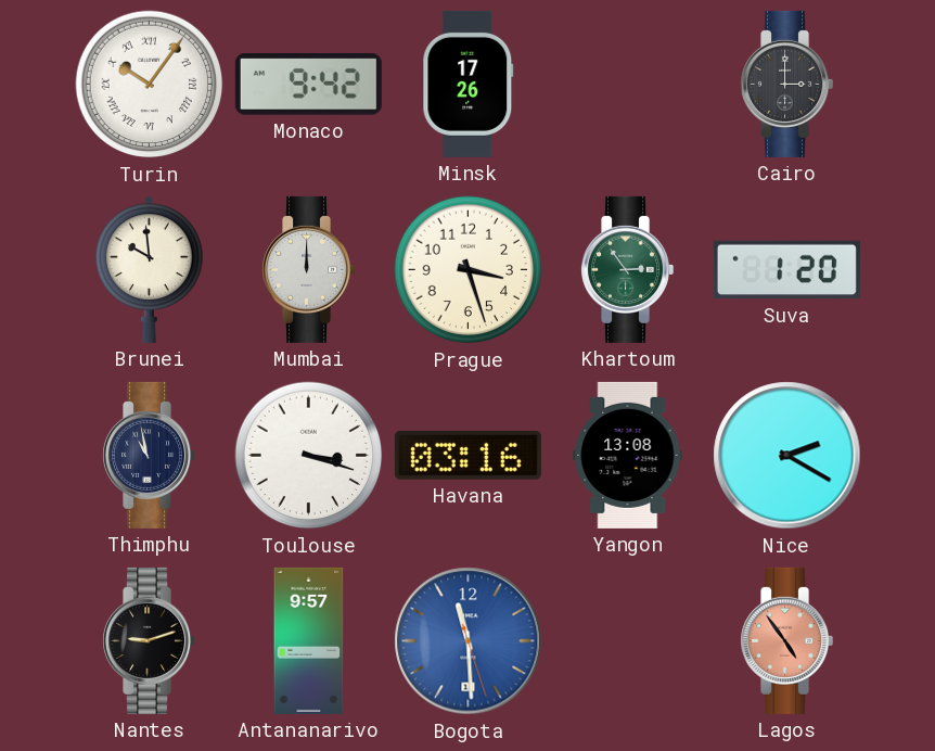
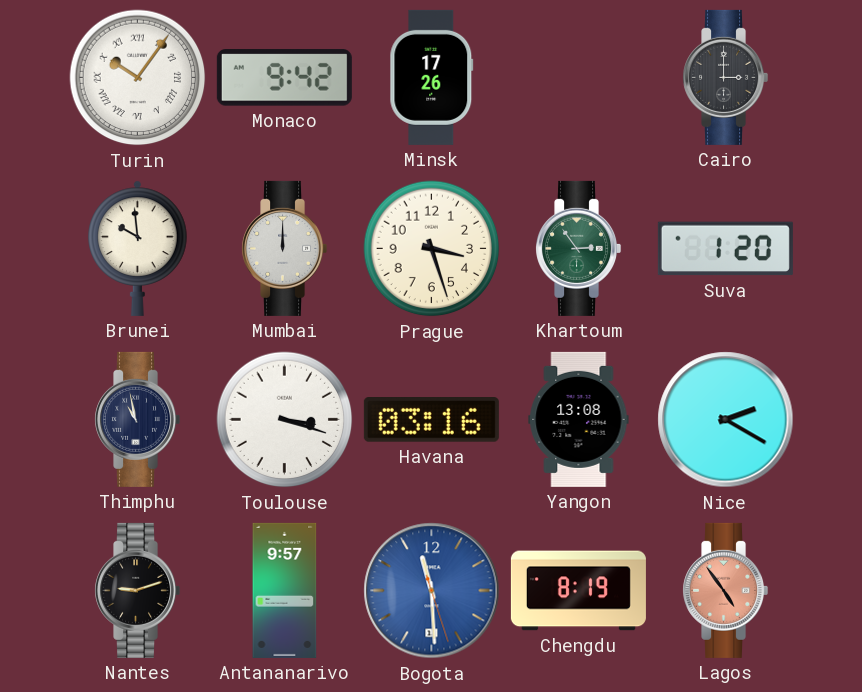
Chengdu: none -> 8:19 (578, 591)
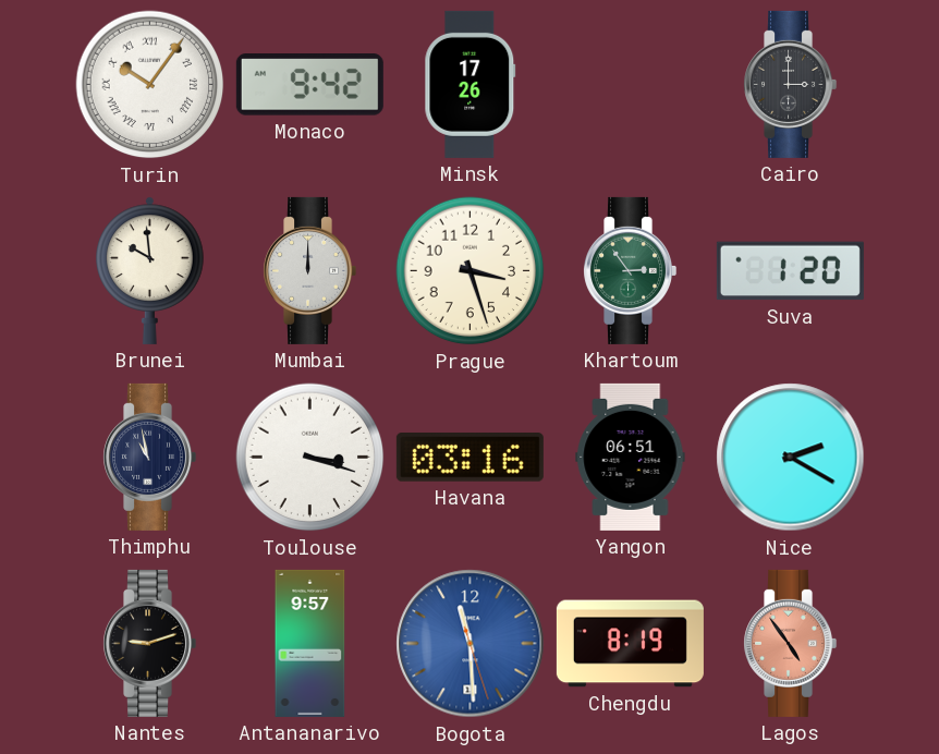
Yangon: 13:08 -> 06:51 (631, 457)
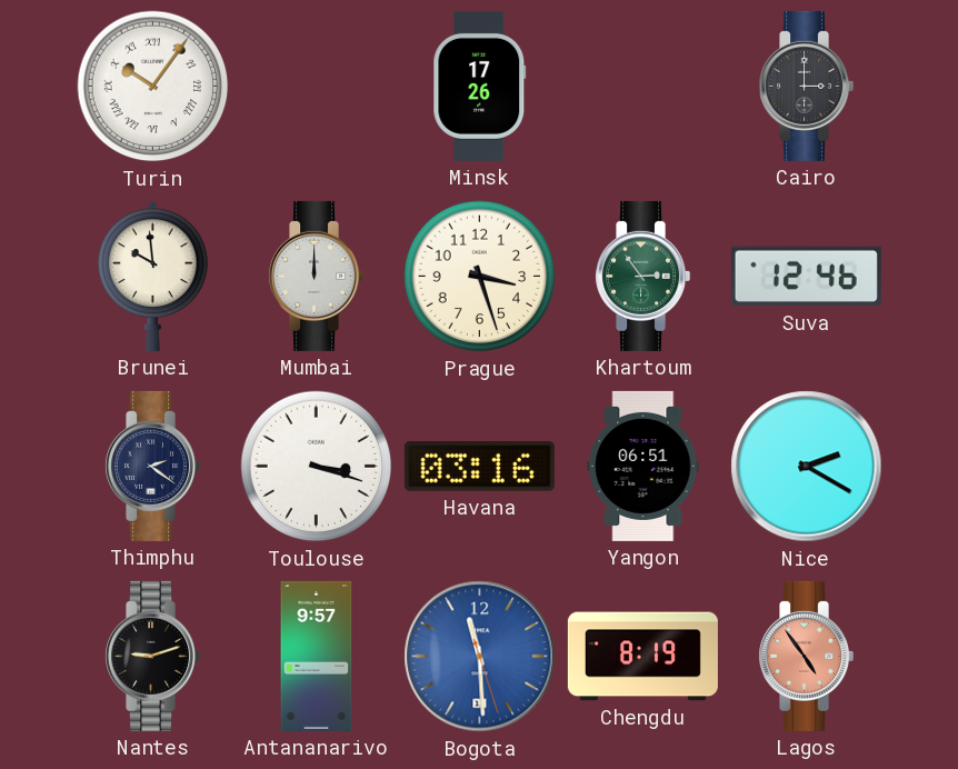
Monaco: 9:42 -> none (309, 85)
Suva: 1:20 -> 12:46 (806, 277)
Thimphu: 10:58 -> 2:21 (153, 466)
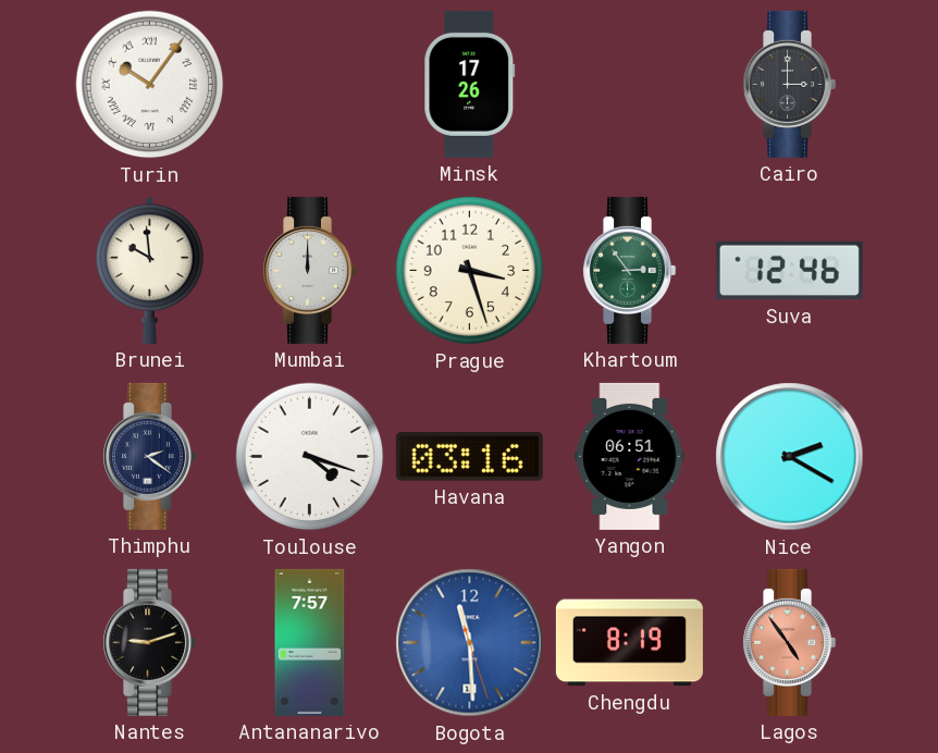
Toulouse: 3:18 -> 4:18 (310, 457)
Antananarivo: 9:57 -> 7:57 (310, 642)
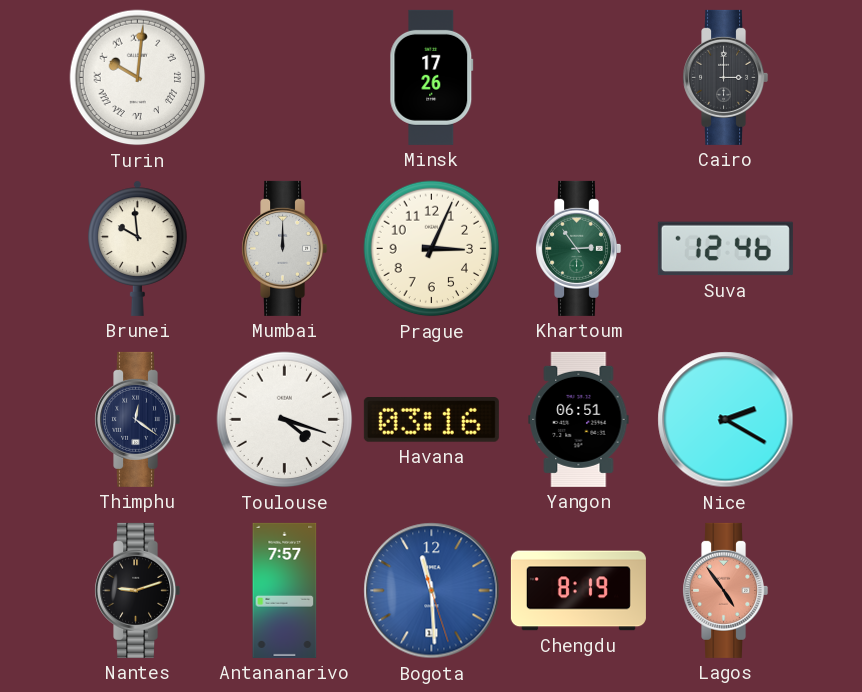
Turin: 10:06 -> 10:01 (138, 78)
Prague: 3:27 -> 3:04 (432, 249)
Thimphu: 2:21 -> 12:21 (138, 419)
